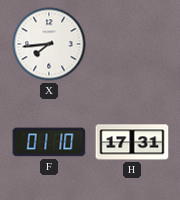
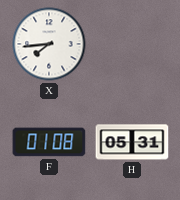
F: 01:10 -> 01:08 (49, 142)
H: 17:31 -> 05:31 (132, 142)
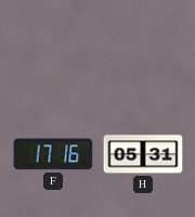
X: 7:44 -> none (49, 44)
F: 01:08 -> 17:16 (53, 154)
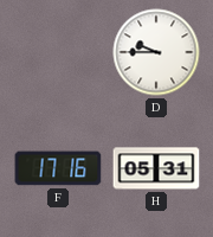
D: none -> 9:45 (156, 52)
